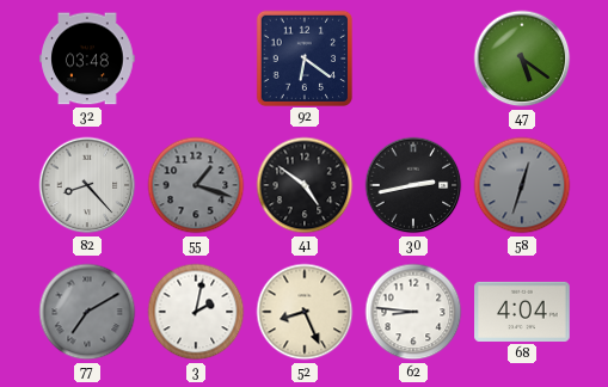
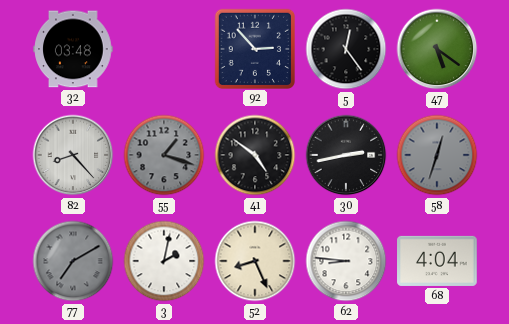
92: 6:21 -> 2:53 (254, 48)
5: none -> 12:24 (346, 49)
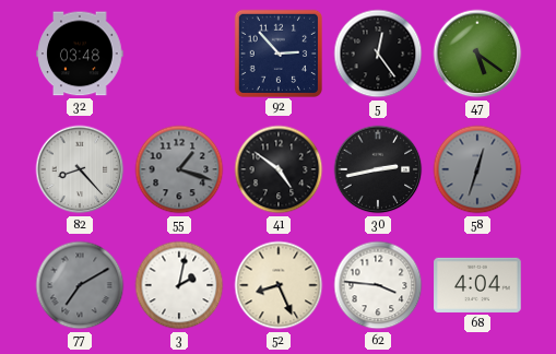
62: 8:46 -> 3:46 (378, 285)
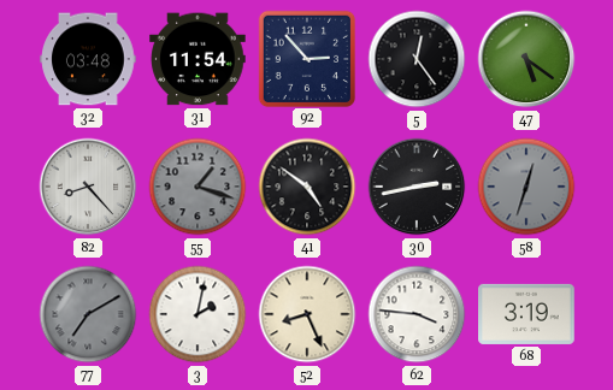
31: none -> 11:54 (198, 59)
68: 4:04 -> 3:19 (526, 314)
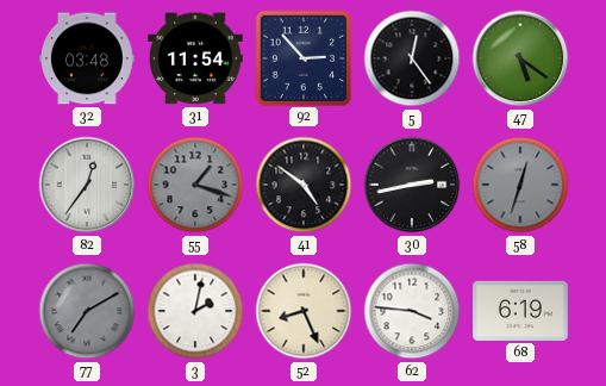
82: 8:23 -> 12:36 (87, 185)
68: 3:19 -> 6:19 (520, 311)
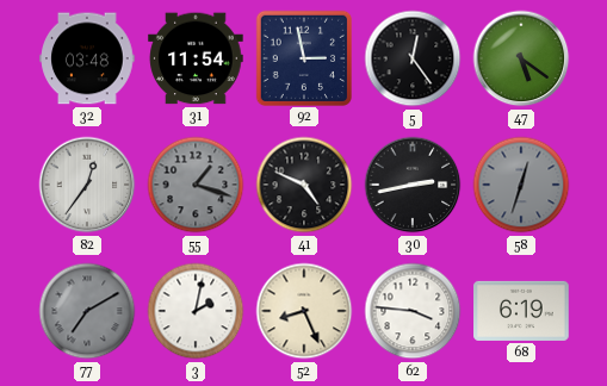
92: 2:53 -> 2:58 (303, 57)
41: 4:51 -> 4:49 (304, 185)
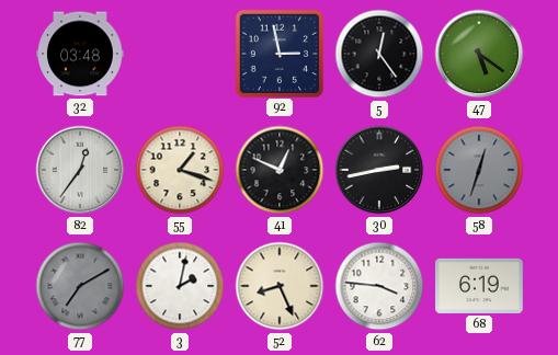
31: 11:54 -> none (196, 58)
55 dial: grey -> cream (180, 170)
41: 4:49 -> 12:49 (280, 170)
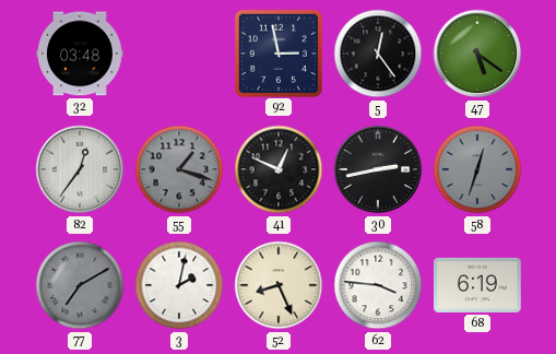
55 dial: cream -> grey (179, 169)
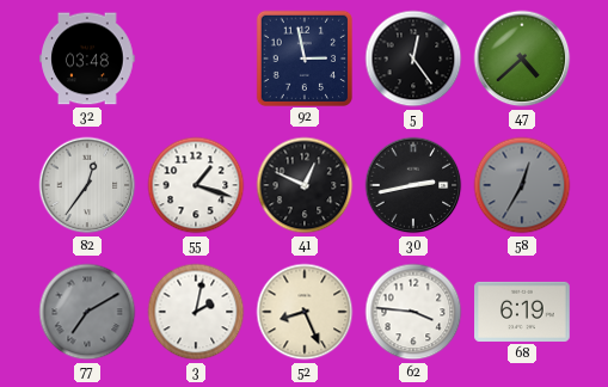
47: 5:21 -> 4:38 (522, 59)
55 dial: grey -> white (196, 185)
58: 12:33 -> 12:35 (522, 185)
